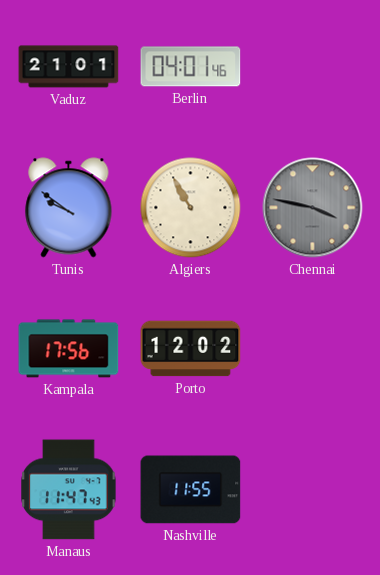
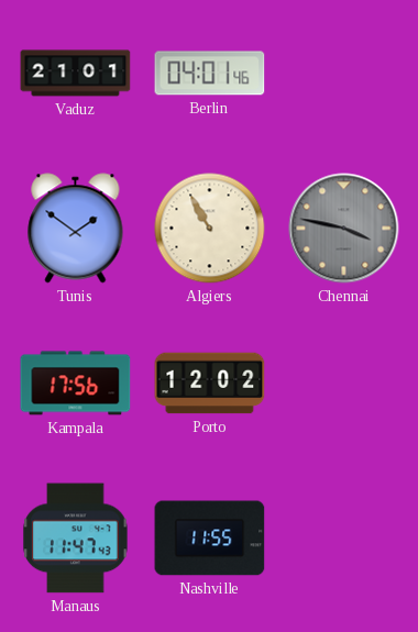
Tunis: 9:51 -> 1:51 (76, 229)
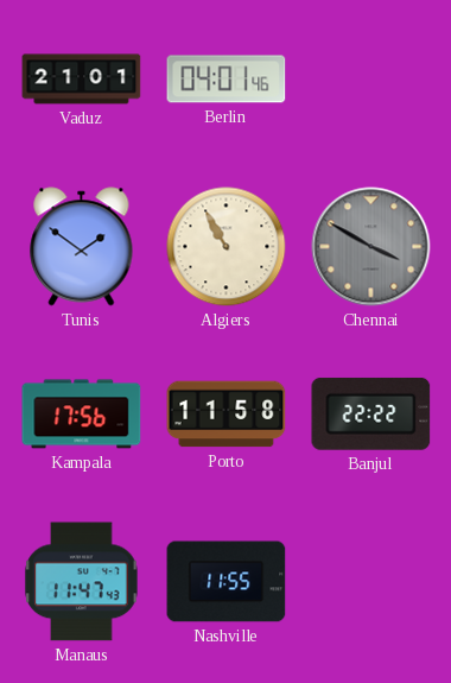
Chennai: 3:47 -> 3:50 (371, 247)
Porto: 12:02 -> 11:58 (227, 415)
Banjul: none -> 22:22 (371, 413)
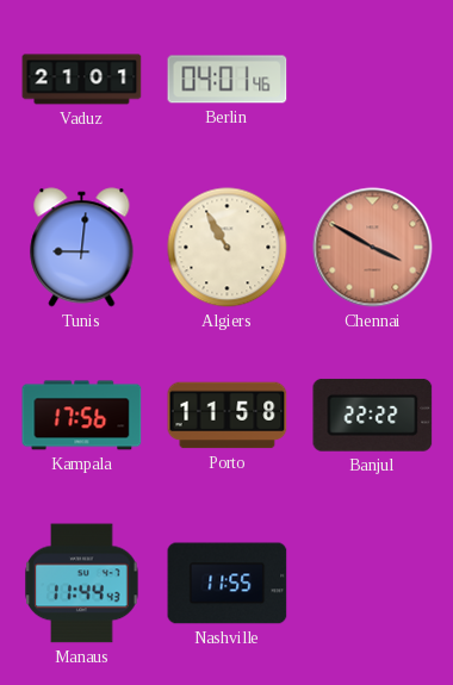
Tunis: 1:51 -> 9:01 (82, 248)
Chennai dial: grey -> salmon (373, 248)
Manaus: 11:47 -> 11:44 (82, 584)
